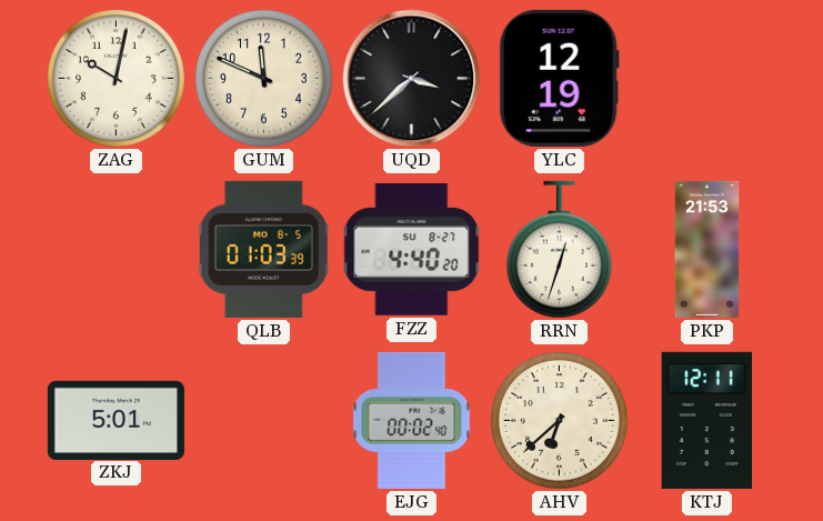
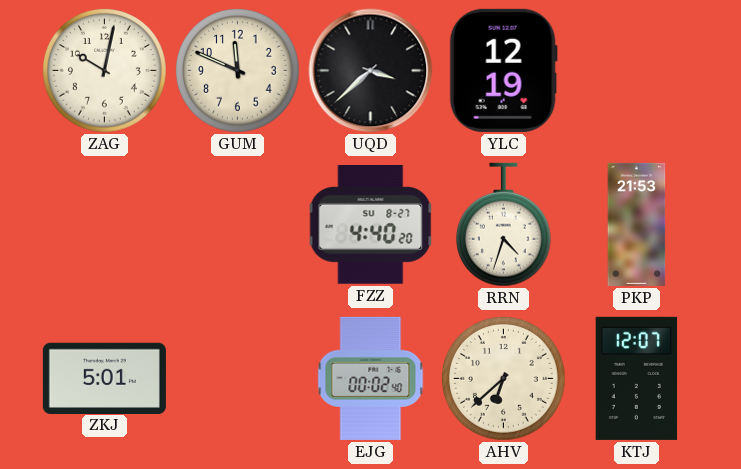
QLB: 01:03 -> none (264, 249)
RRN: 12:33 -> 4:33 (503, 225)
KTJ: 12:11 -> 12:07 (637, 378)
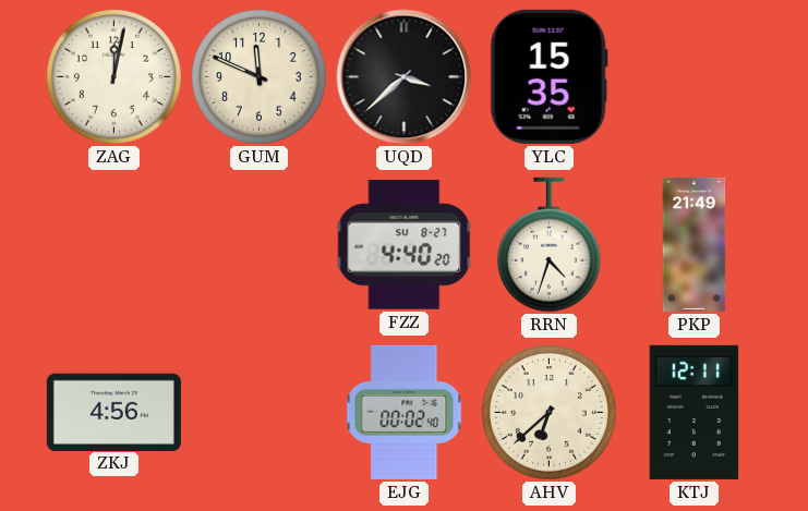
ZAG: 10:02 -> 12:02 (114, 77)
YLC: 12:19 -> 15:35 (548, 76)
PKP: 21:53 -> 21:49 (695, 244)
ZKJ: 5:01 -> 4:56 (113, 412)
KTJ: 12:07 -> 12:11 (695, 412)
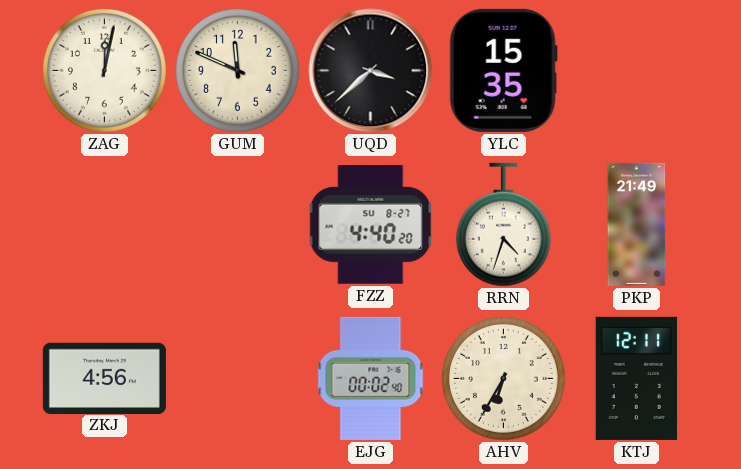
AHV: 6:38 -> 6:35 (504, 379)
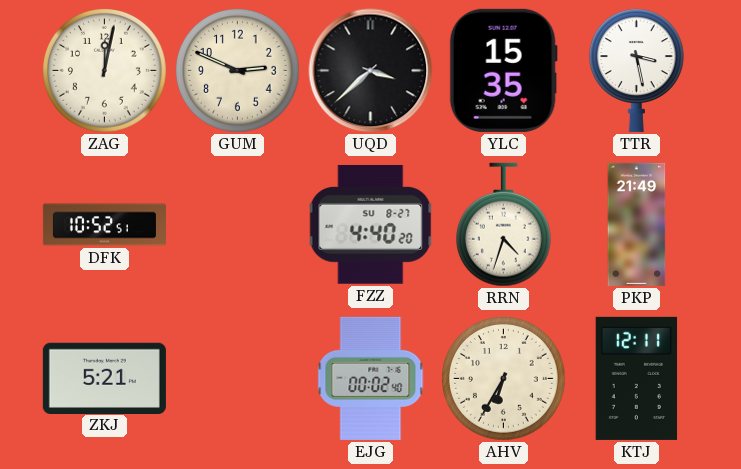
GUM: 11:49 -> 2:49 (238, 71)
TTR: none -> 3:28 (636, 70)
DFK: none -> 10:52 (104, 225)
ZKJ: 4:56 -> 5:21 (104, 378)
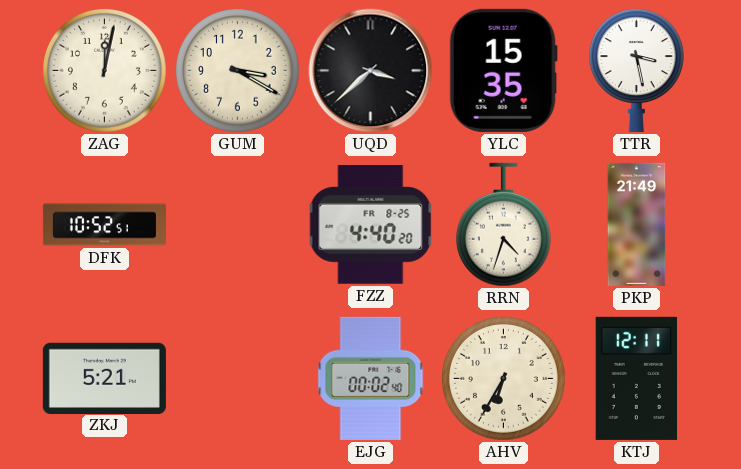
GUM: 2:49 -> 3:20 (238, 71)
FZZ date: SU 8-27 -> FR 8-25 (371, 224)
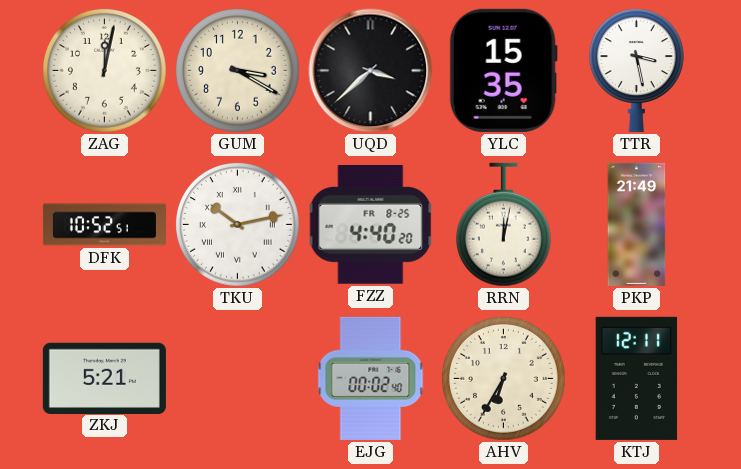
TKU: none -> 10:13 (238, 225)
RRN: 4:33 -> 12:02 (503, 225)
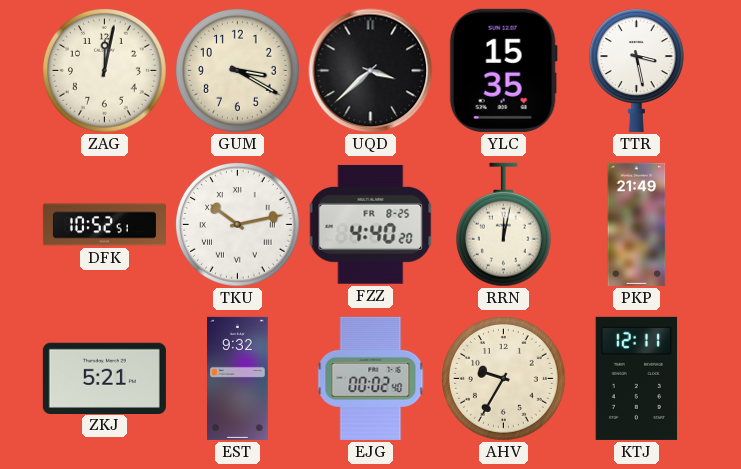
EST: none -> 9:32 (238, 378)
AHV: 6:35 -> 9:35 (504, 379)
